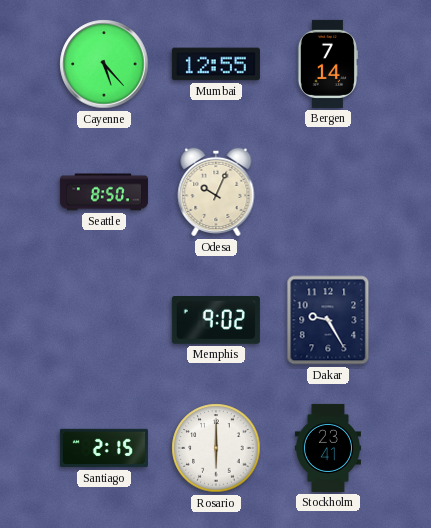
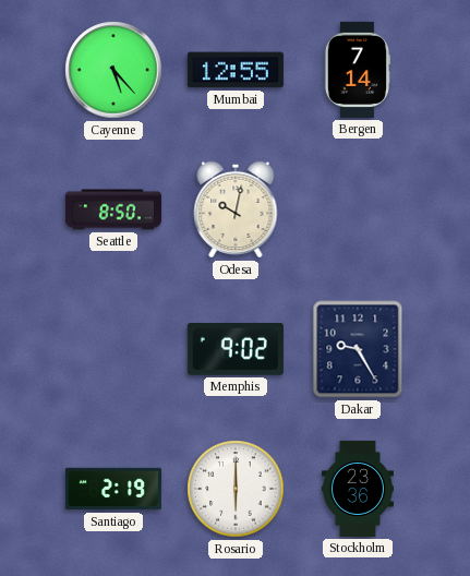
Odesa: 10:04 -> 10:02 (236, 209)
Santiago: 2:15 -> 2:19 (113, 489)
Stockholm: 23:41 -> 23:36 (357, 489)
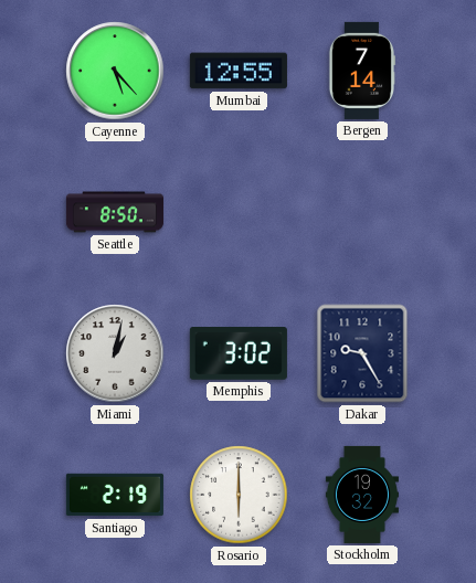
Odesa: 10:02 -> none (236, 209)
Miami: none -> 1:02 (115, 353)
Memphis: 9:02 -> 3:02 (239, 354)
Stockholm: 23:36 -> 19:32 (361, 495)
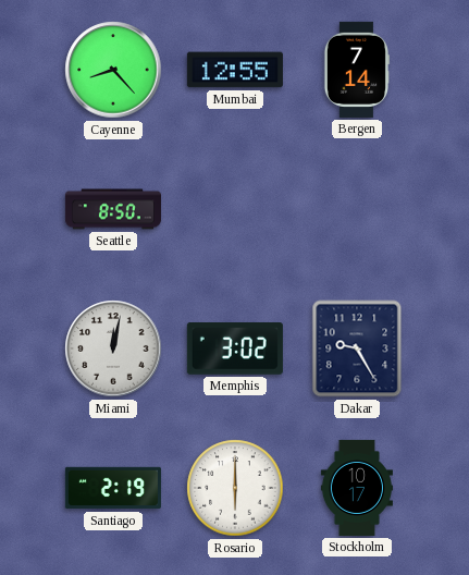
Cayenne: 5:23 -> 8:23 (113, 70)
Miami: 1:02 -> 12:02 (113, 348)
Stockholm: 19:32 -> 10:17 (356, 488)
